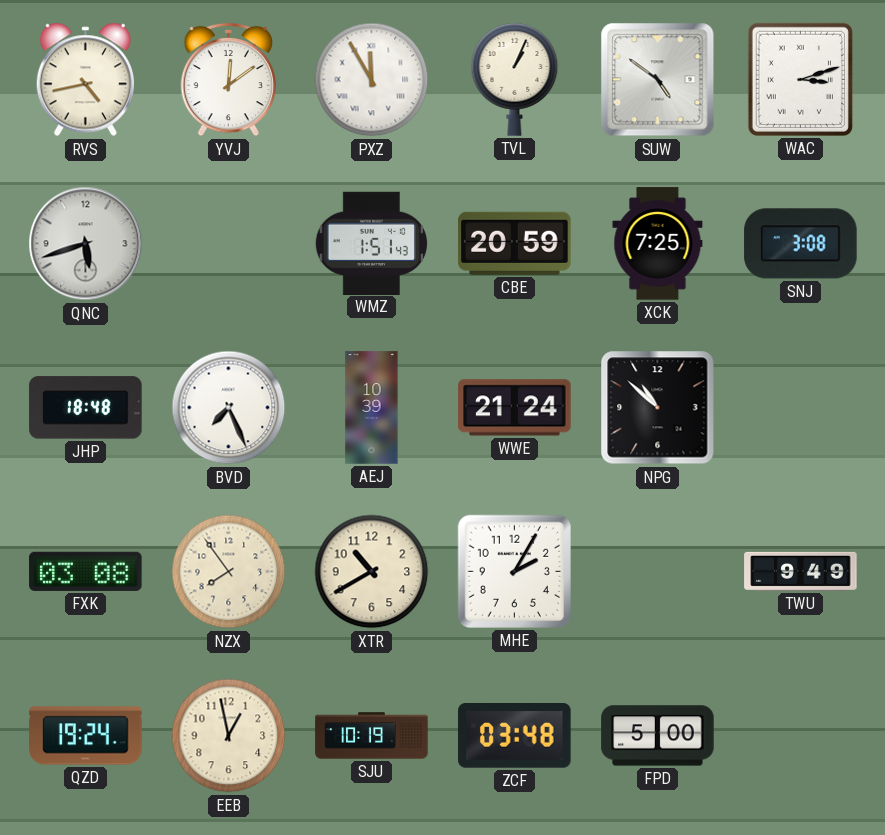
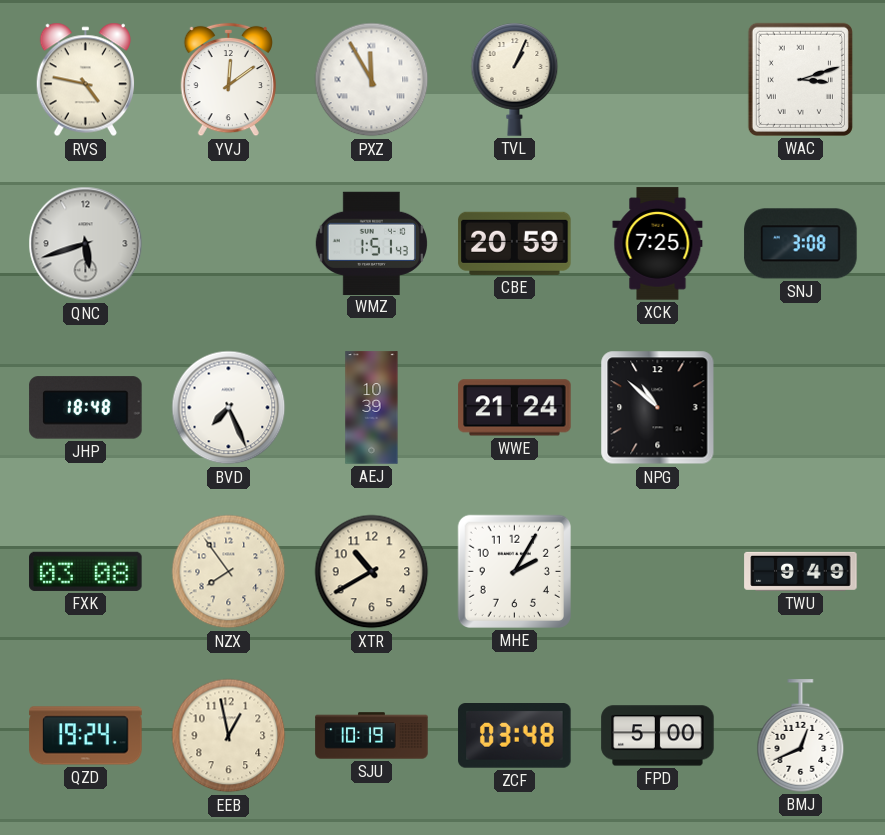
RVS: 4:43 -> 4:47 (85, 80)
SUW: 4:51 -> none (658, 80)
BMJ: none -> 12:41 (801, 736)
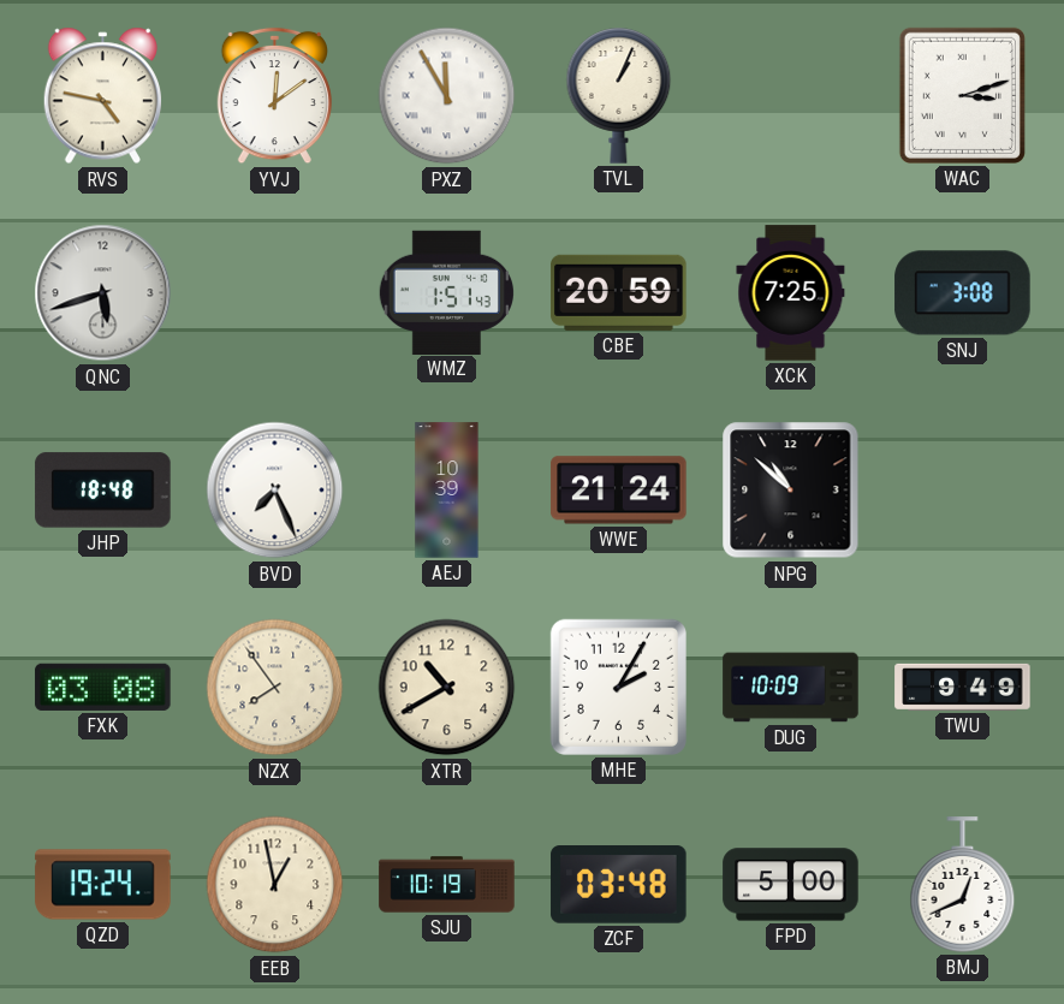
DUG: none -> 10:09 (791, 688)
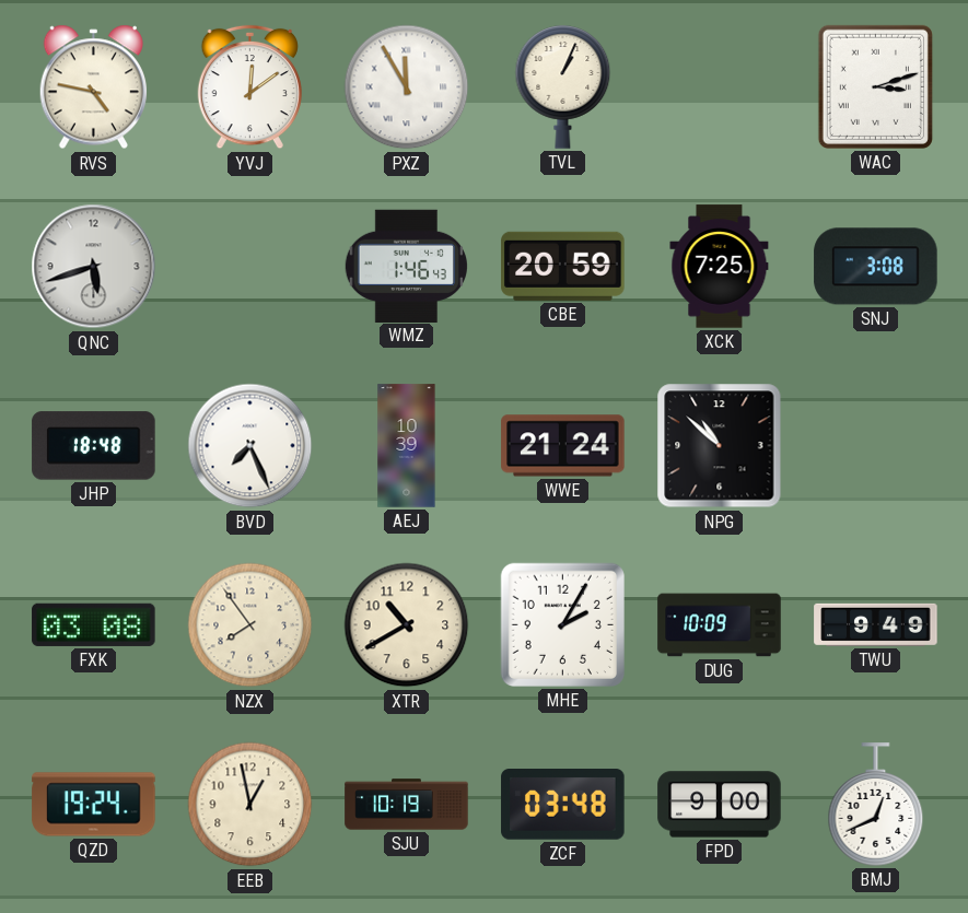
WMZ: 1:51 -> 1:46 (406, 266)
FPD: 5:00 -> 9:00 (720, 805)
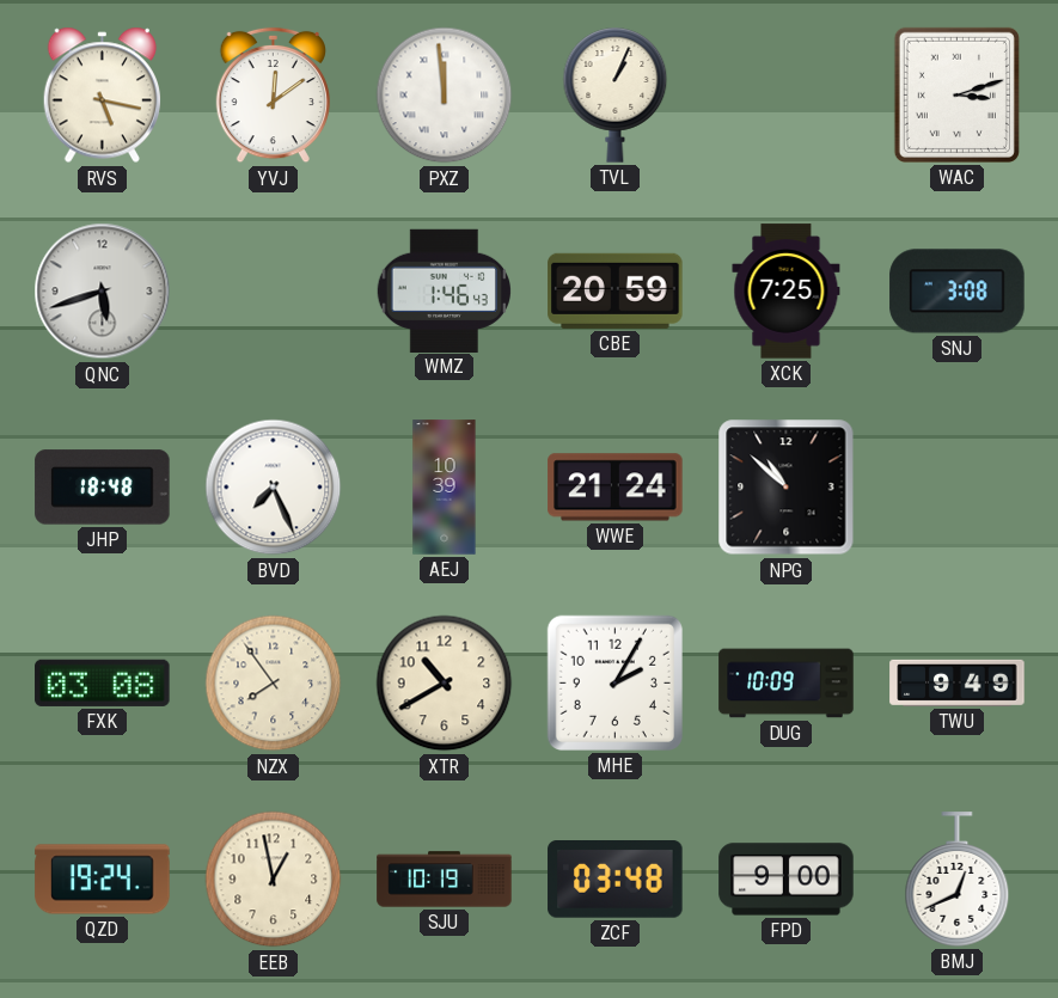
RVS: 4:47 -> 5:17 (102, 96)
PXZ: 11:55 -> 11:59 (445, 96)
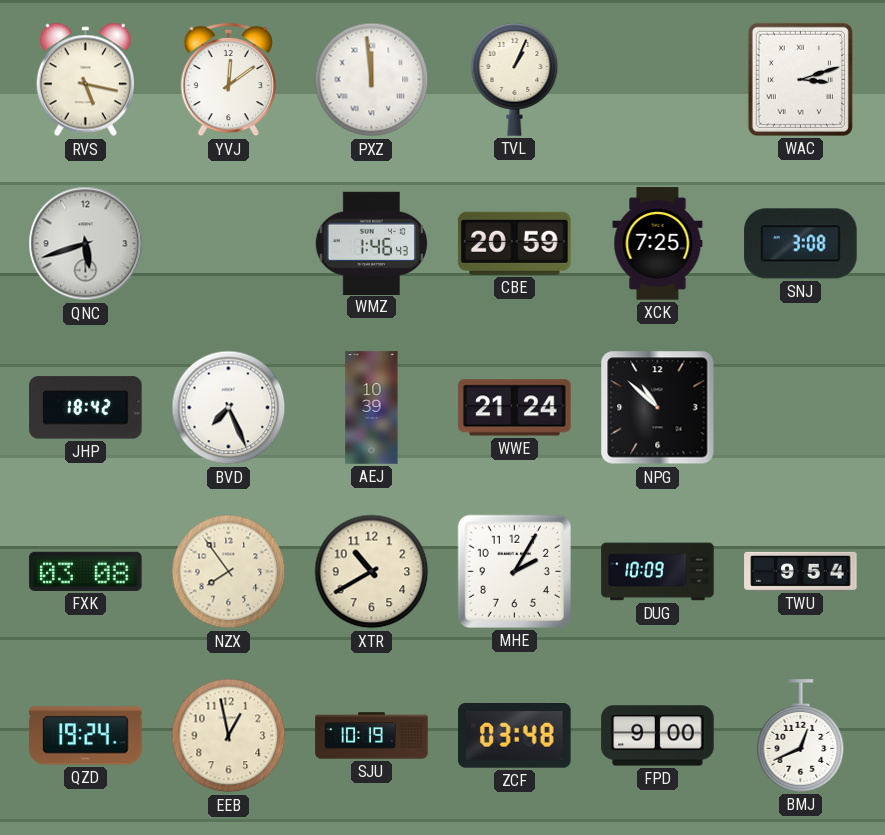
JHP: 18:48 -> 18:42 (86, 408)
TWU: 9:49 -> 9:54 (801, 571)
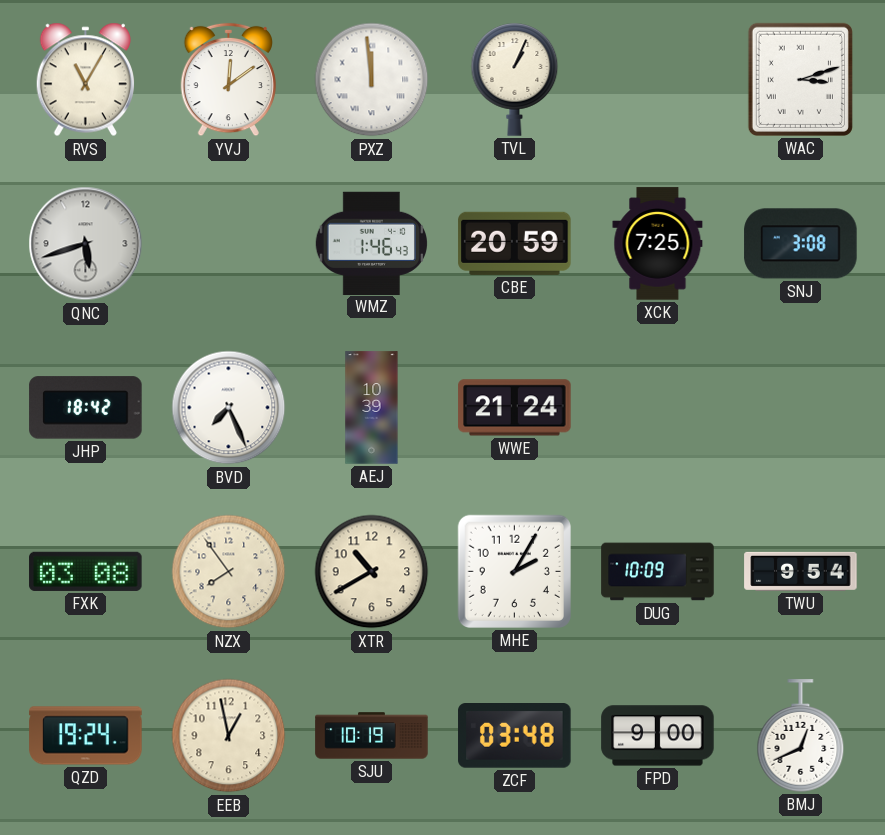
RVS: 5:17 -> 11:05 (85, 80)
NPG: 10:52 -> none (658, 408)
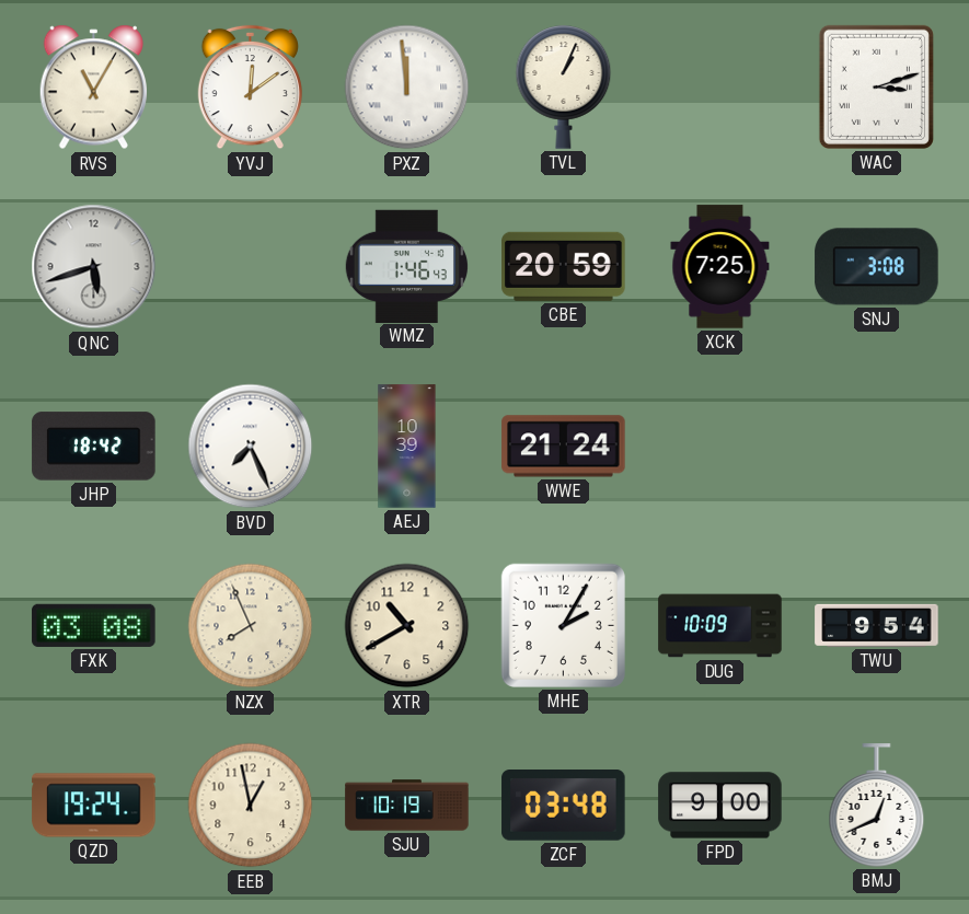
NZX: 7:54 -> 7:56 (251, 626)
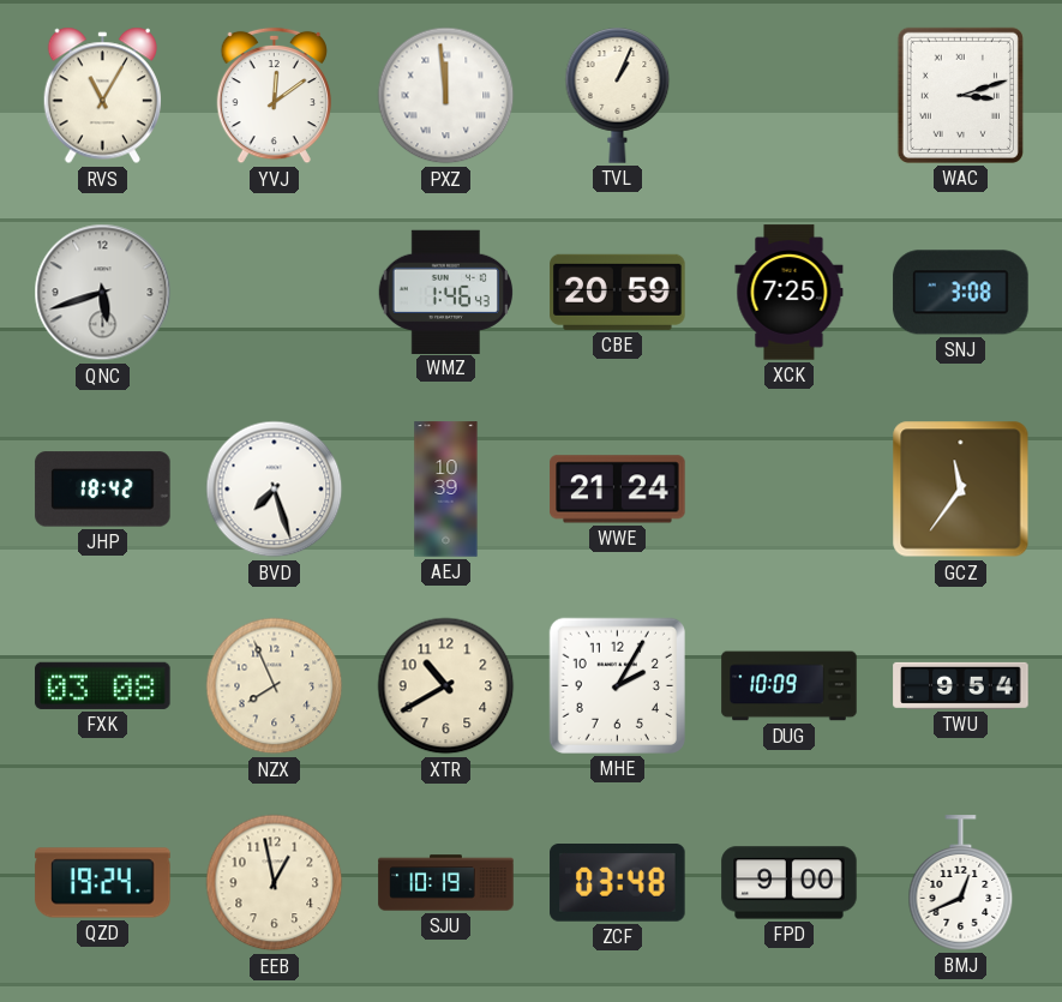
BVD: 7:26 -> 7:27 (275, 490)
GCZ: none -> 11:36 (961, 490)
